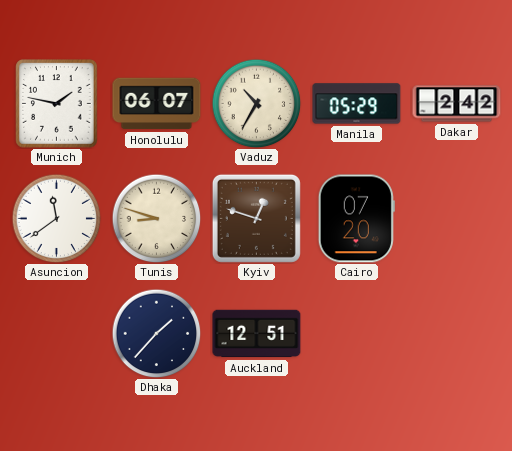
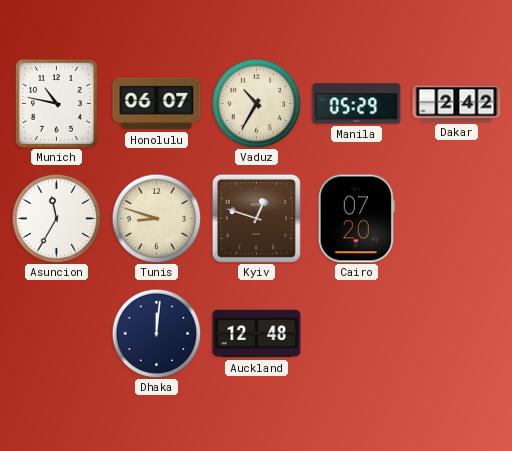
Munich: 1:47 -> 10:47 (57, 104)
Asuncion: 11:39 -> 11:35 (56, 218)
Dhaka: 1:37 -> 12:01 (156, 333)
Auckland: 12:51 -> 12:48 (257, 334)
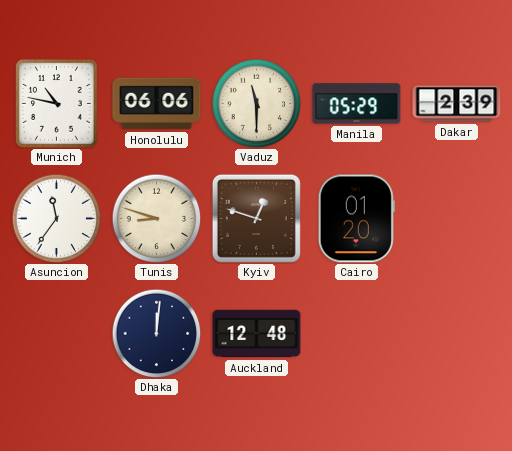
Honolulu: 06:07 -> 06:06 (157, 104)
Vaduz: 10:35 -> 11:30 (256, 103)
Dakar: 2:42 -> 2:39 (457, 104)
Asuncion: 11:35 -> 11:36 (56, 218)
Cairo: 07:20 -> 01:20 (356, 219)
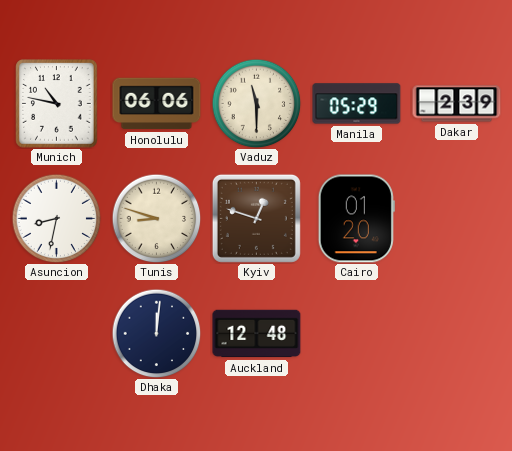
Asuncion: 11:36 -> 8:32 (56, 218)
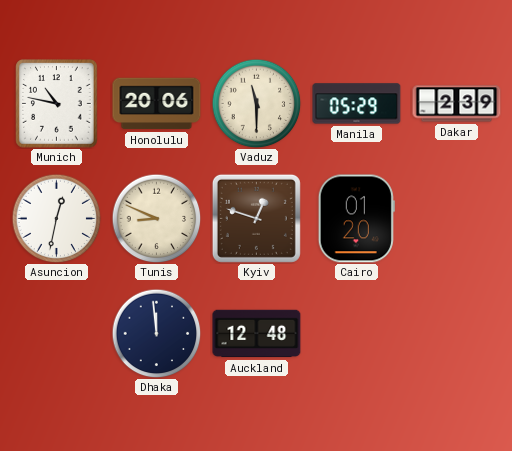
Honolulu: 06:06 -> 20:06 (157, 104)
Asuncion: 8:32 -> 12:32 (56, 218)
Tunis: 8:48 -> 8:49 (156, 218)
Dhaka: 12:01 -> 11:59 (156, 333)
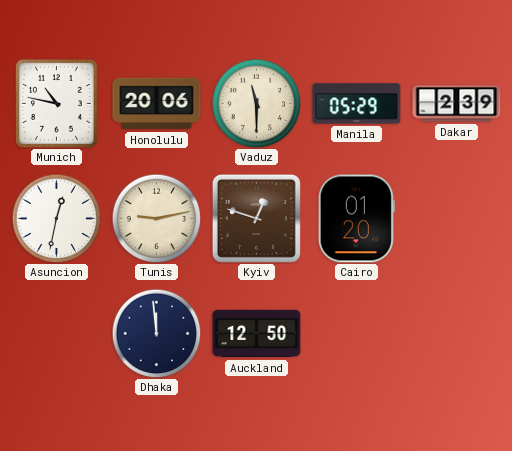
Tunis: 8:49 -> 9:13 (156, 218)
Auckland: 12:48 -> 12:50 (257, 334)
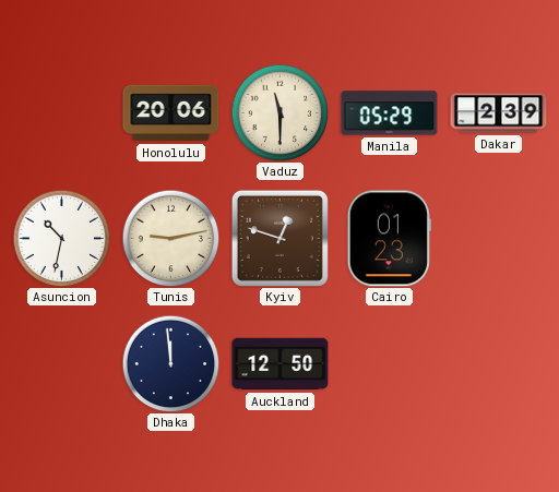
Munich: 10:47 -> none (57, 104)
Asuncion: 12:32 -> 10:32 (61, 238)
Cairo: 01:20 -> 01:23 (389, 239)
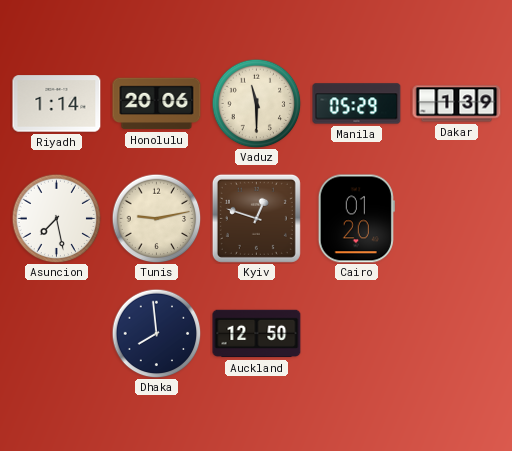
Riyadh: none -> 1:14 (57, 104)
Dakar: 2:39 -> 1:39 (457, 104)
Asuncion: 10:32 -> 7:28 (56, 218)
Cairo: 01:23 -> 01:20 (356, 219)
Dhaka: 11:59 -> 7:59 (156, 333)
